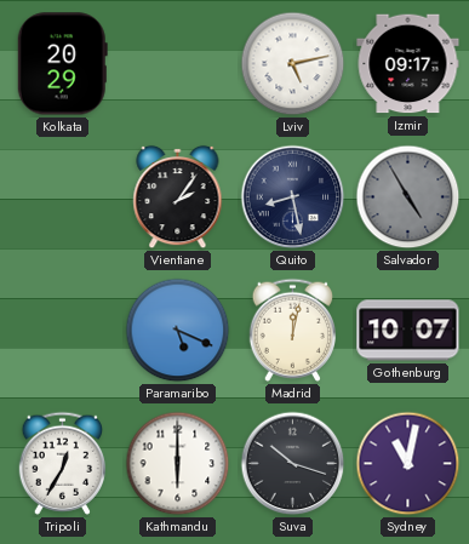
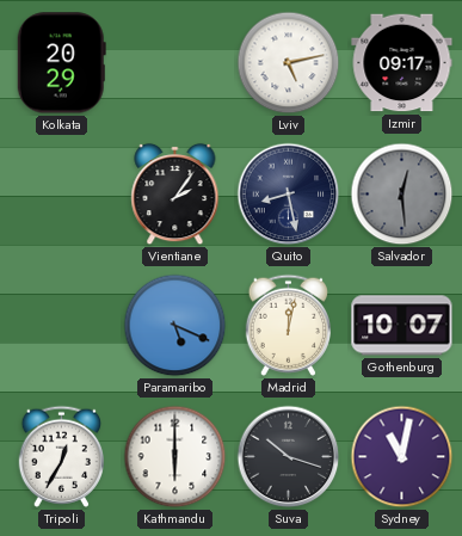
Salvador: 4:55 -> 12:29 (402, 195)
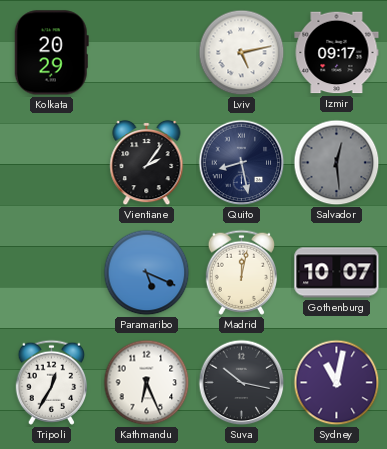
Kathmandu: 6:00 -> 6:26 (147, 383)
Suva: 10:18 -> 10:17 (242, 383)
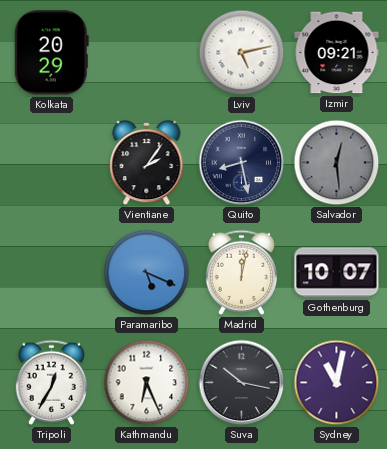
Izmir: 09:17 -> 09:21 (337, 53)
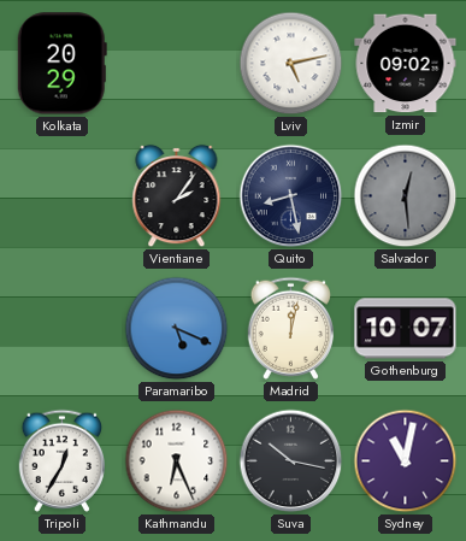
Izmir: 09:21 -> 09:02 (406, 64)
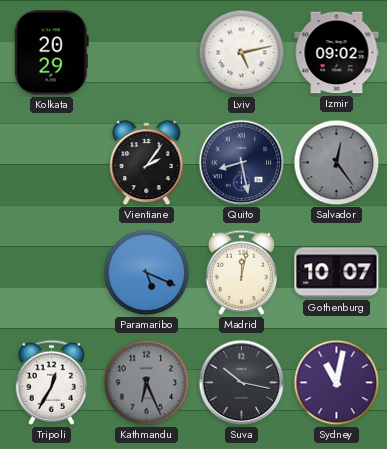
Salvador: 12:29 -> 12:24 (337, 163)
Kathmandu dial: white -> grey (147, 383)
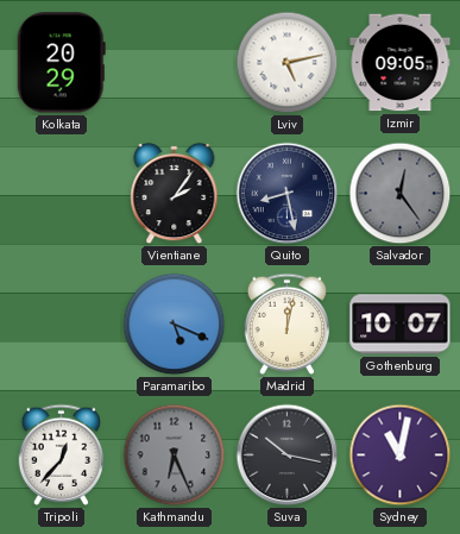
Izmir: 09:02 -> 09:05 (401, 63)
Tripoli: 12:35 -> 12:37 (61, 454)
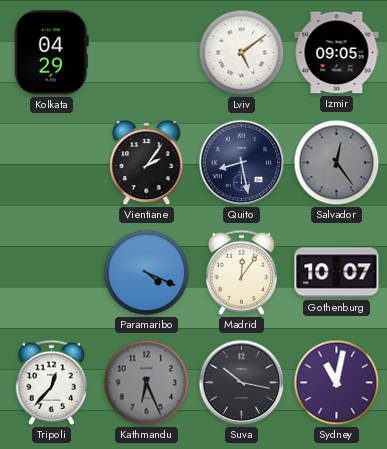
Kolkata: 20:29 -> 04:29 (51, 53)
Lviv: 5:13 -> 5:09 (242, 53)
Paramaribo: 5:19 -> 4:19 (147, 273)
Madrid: 12:02 -> 12:06 (241, 272)
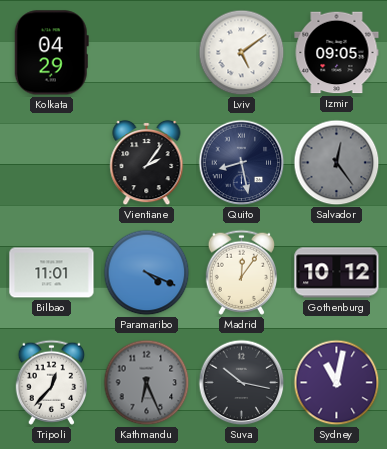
Bilbao: none -> 11:01 (52, 273)
Gothenburg: 10:07 -> 10:12 (337, 273)
